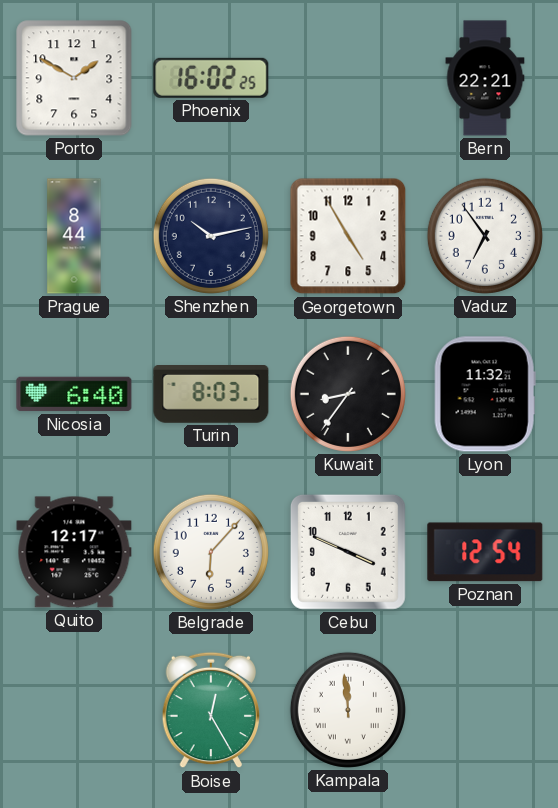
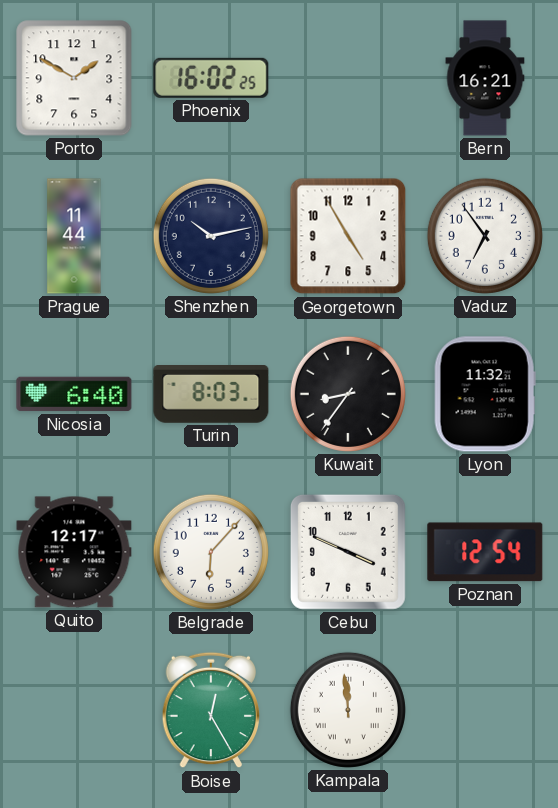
Bern: 22:21 -> 16:21 (485, 78)
Prague: 8:44 -> 11:44 (74, 236)
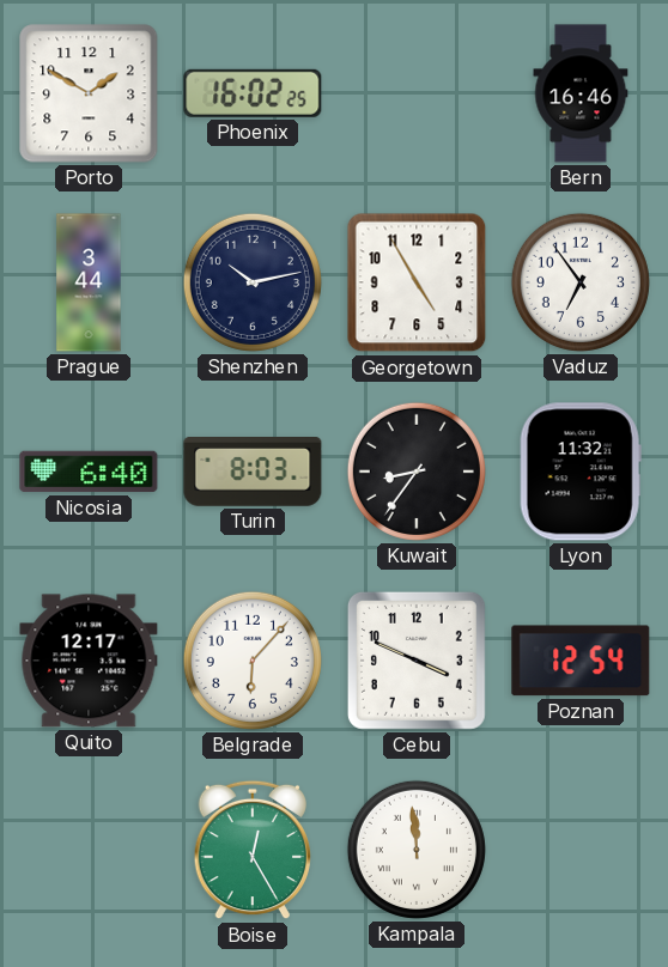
Bern: 16:21 -> 16:46 (581, 93)
Prague: 11:44 -> 3:44 (89, 282)
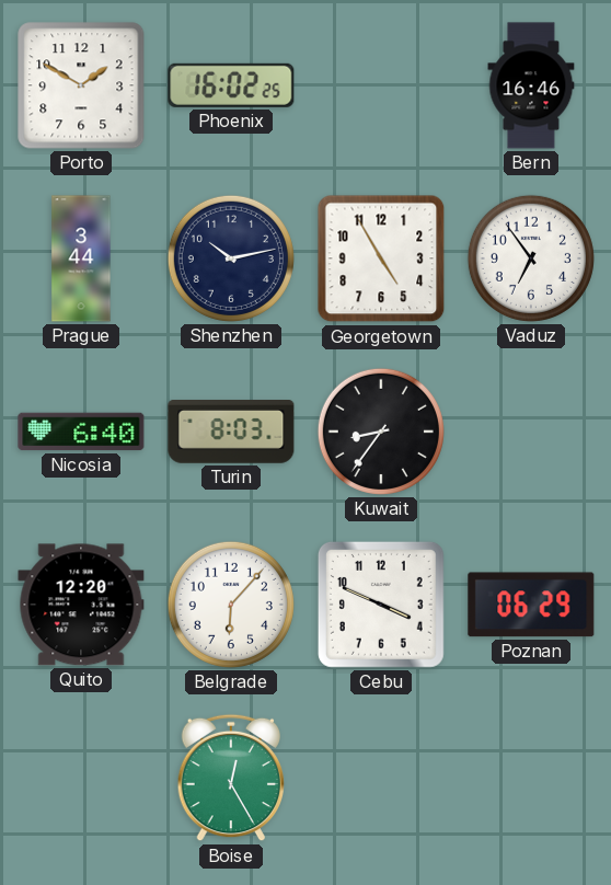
Lyon: 11:32 -> none (581, 472)
Quito: 12:17 -> 12:20 (81, 605)
Poznan: 12:54 -> 06:29 (531, 605)
Kampala: 11:59 -> none (417, 850)
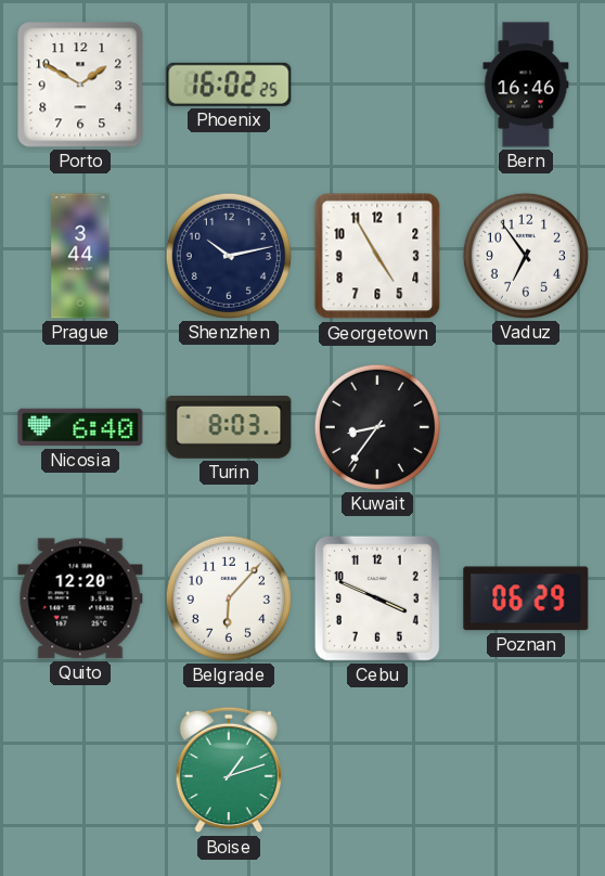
Boise: 12:25 -> 1:12 (229, 770)
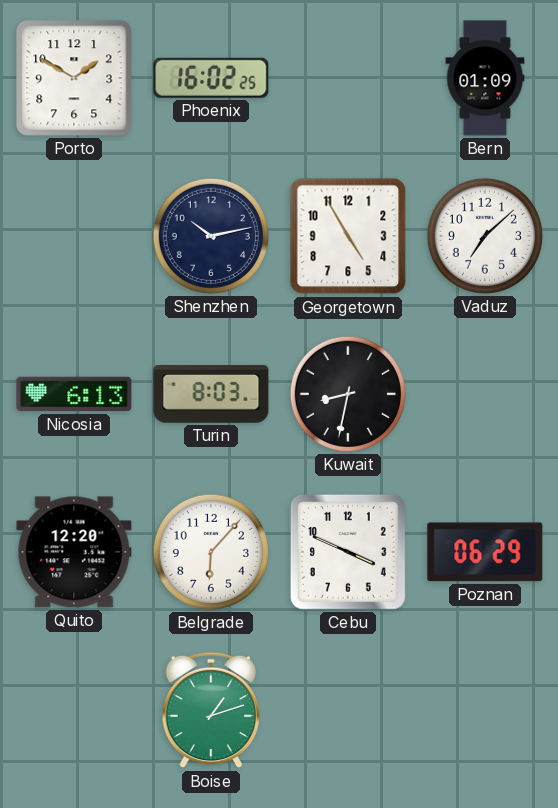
Bern: 16:46 -> 01:09 (485, 78)
Prague: 3:44 -> none (80, 256)
Vaduz: 6:54 -> 7:08 (485, 236)
Nicosia: 6:40 -> 6:13 (74, 394)
Kuwait: 8:36 -> 8:32 (348, 394)
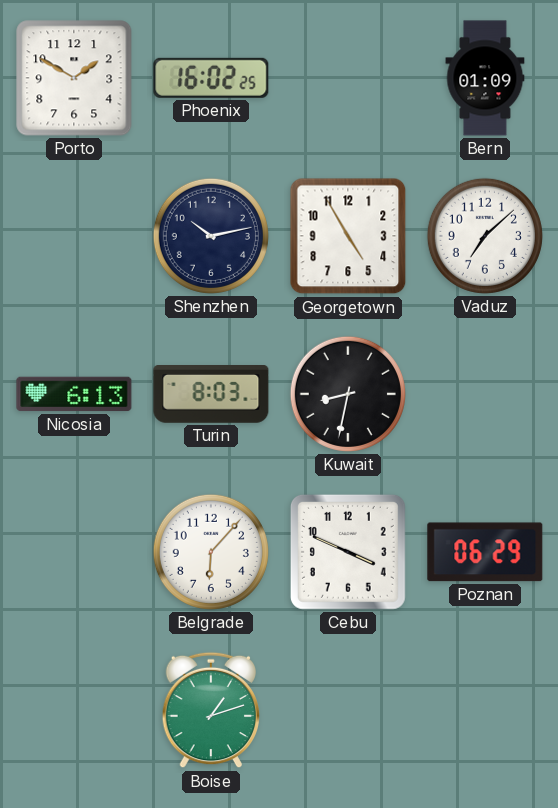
Quito: 12:20 -> none (74, 552)
